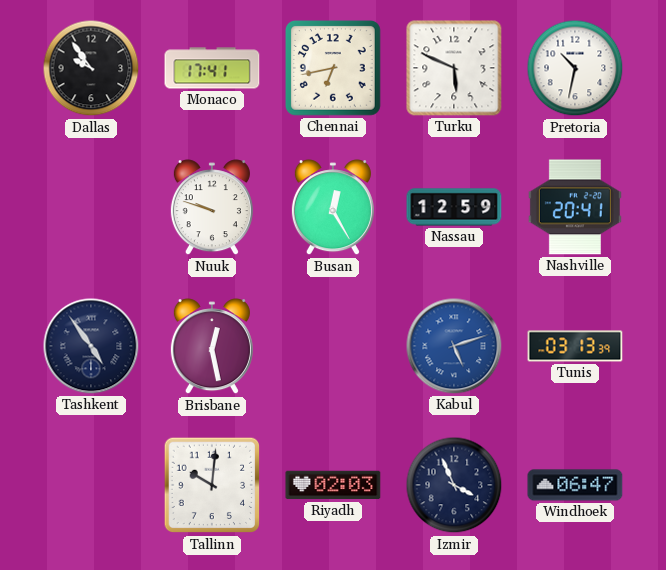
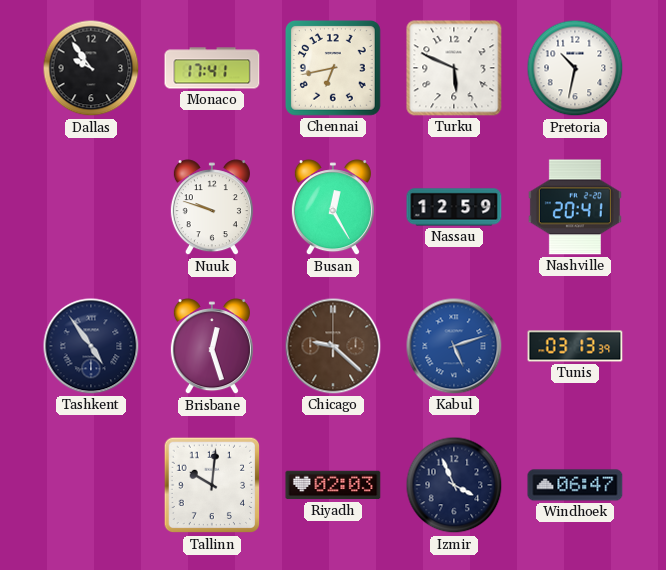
Brisbane: 12:28 -> 12:27 (212, 347)
Chicago: none -> 9:22 (333, 346)
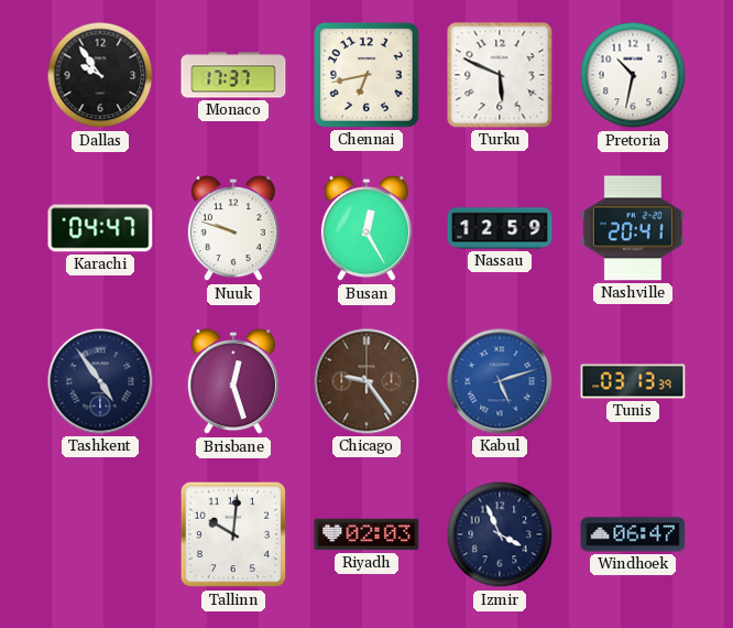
Monaco: 17:41 -> 17:37 (233, 75)
Karachi: none -> 04:47 (100, 228)
Chicago: 9:22 -> 9:24 (366, 381)
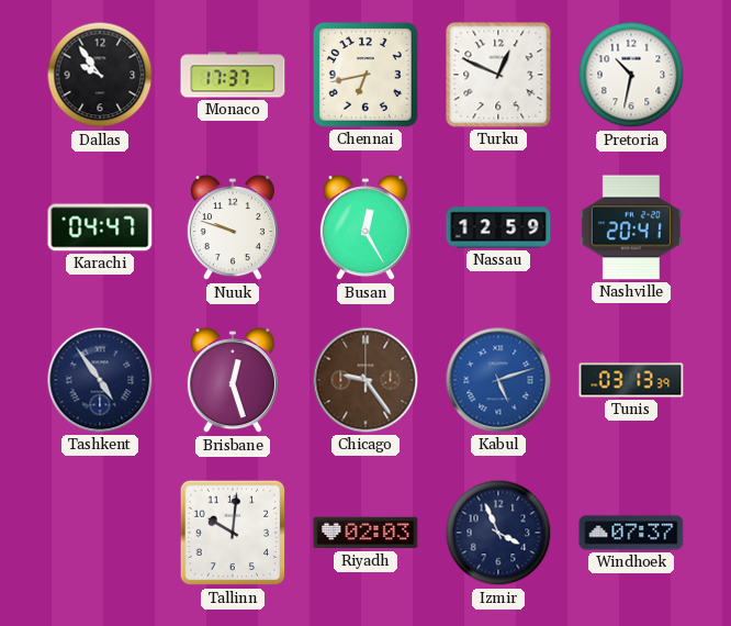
Turku: 5:49 -> 12:49 (498, 75)
Windhoek: 06:47 -> 07:37 (631, 533)
